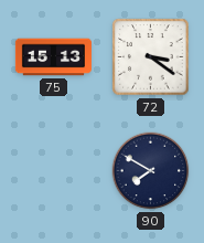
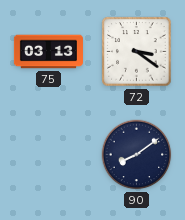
75: 15:13 -> 03:13 (48, 52)
90: 7:50 -> 8:09 (137, 155)
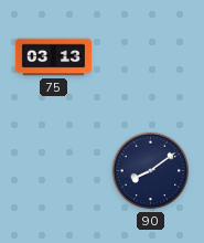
72: 3:21 -> none (137, 52)
